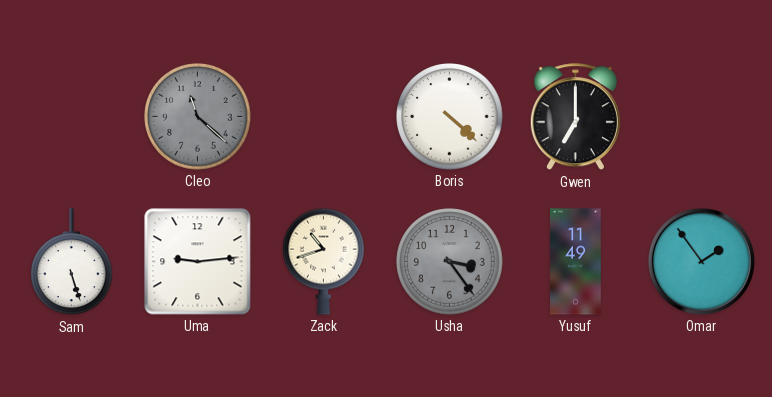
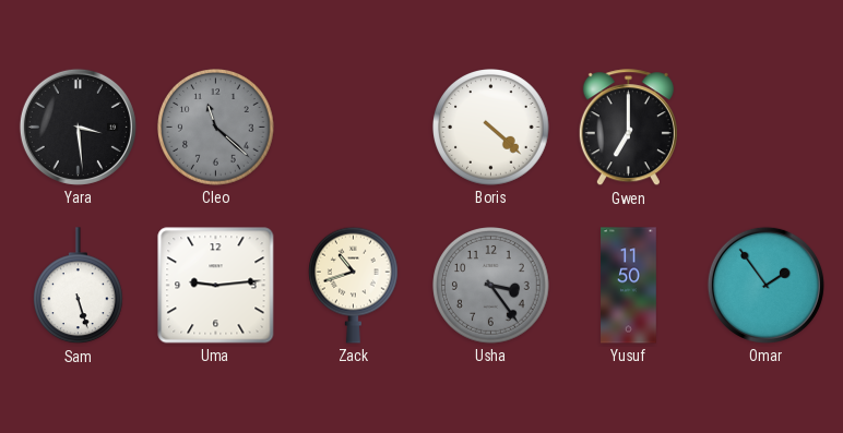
Yara: none -> 3:29 (78, 127)
Yusuf: 11:49 -> 11:50 (629, 286)
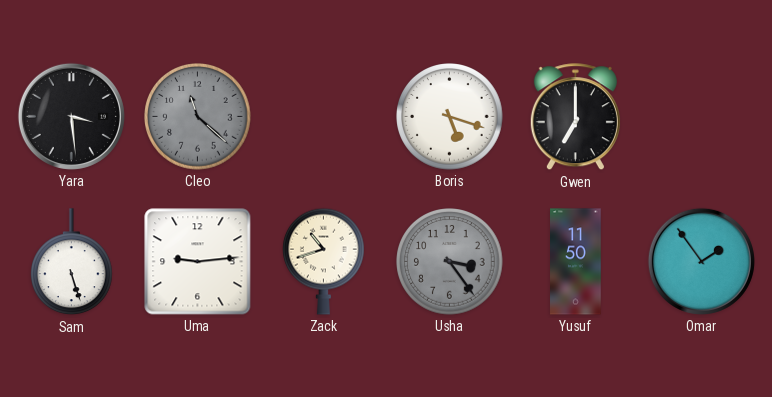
Boris: 4:22 -> 5:18 (450, 117)
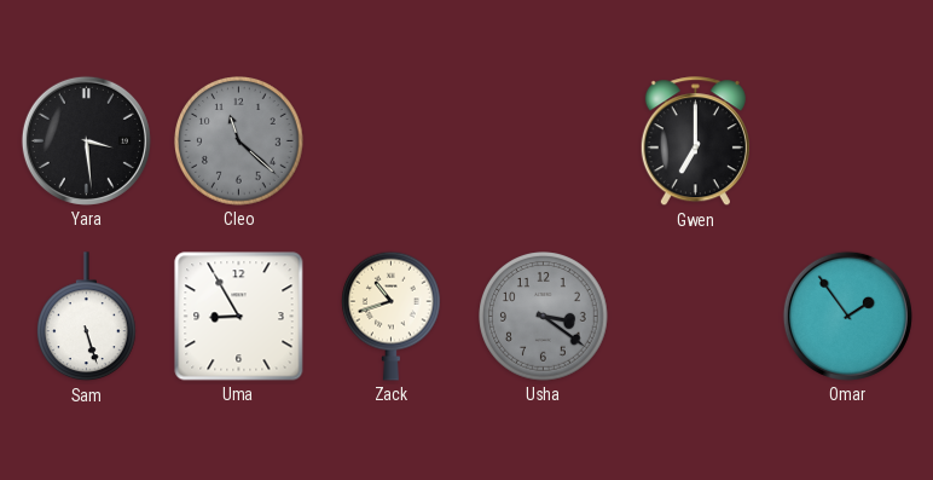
Boris: 5:18 -> none (450, 117)
Uma: 9:14 -> 8:55 (239, 317)
Usha: 3:24 -> 3:21 (544, 317)
Yusuf: 11:50 -> none (576, 262)
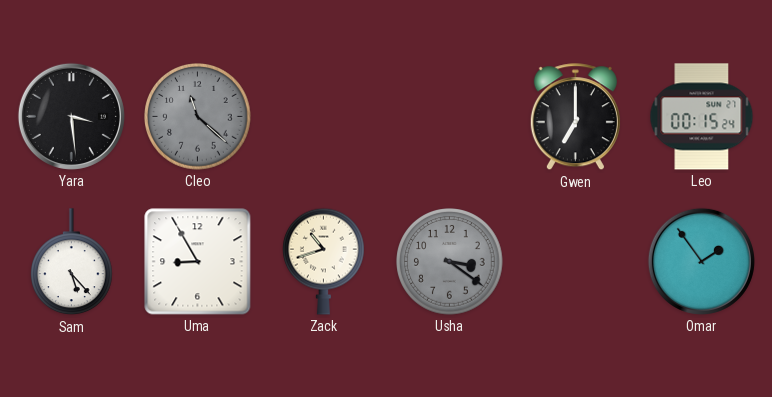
Leo: none -> 00:15 (702, 117)
Sam: 5:27 -> 5:23 (72, 262)
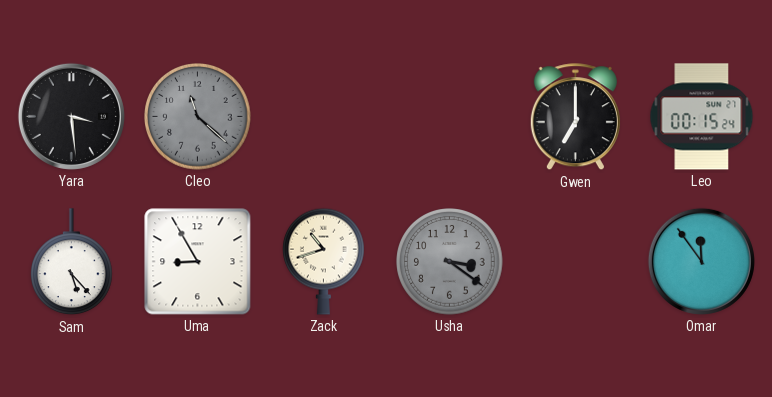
Omar: 1:54 -> 11:54 (701, 261)
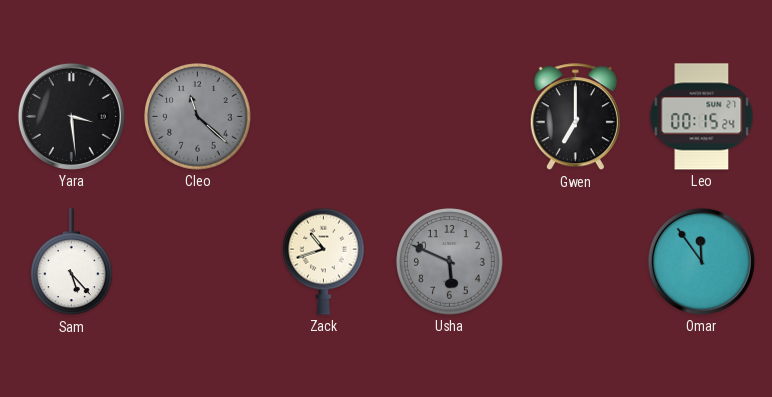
Uma: 8:55 -> none (198, 262)
Usha: 3:21 -> 5:49 (450, 262)
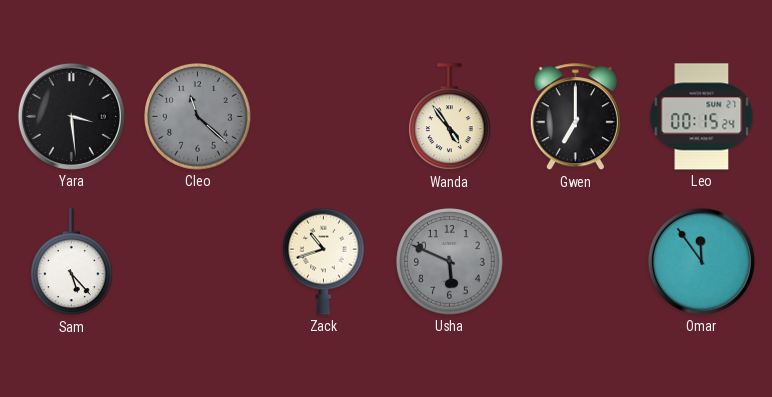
Wanda: none -> 4:54 (450, 117)
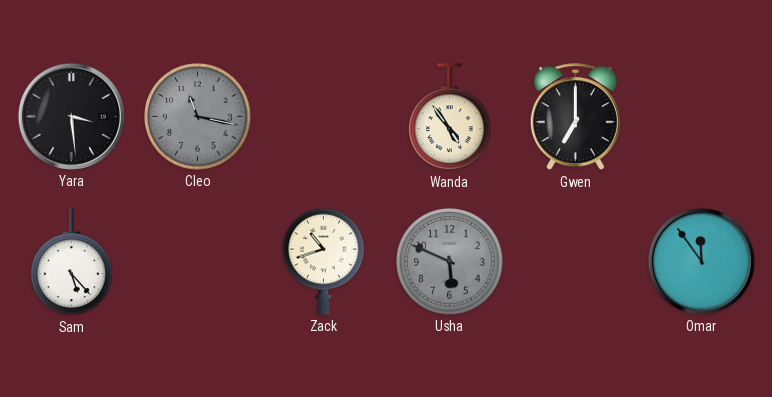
Cleo: 11:22 -> 11:17 (198, 117)
Leo: 00:15 -> none (702, 117)
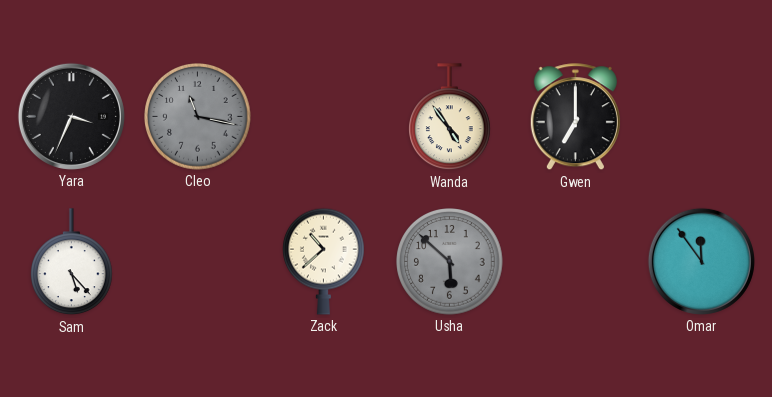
Yara: 3:29 -> 3:34 (71, 116)
Zack: 10:42 -> 10:38 (324, 261)
Usha: 5:49 -> 5:52 (450, 262)
